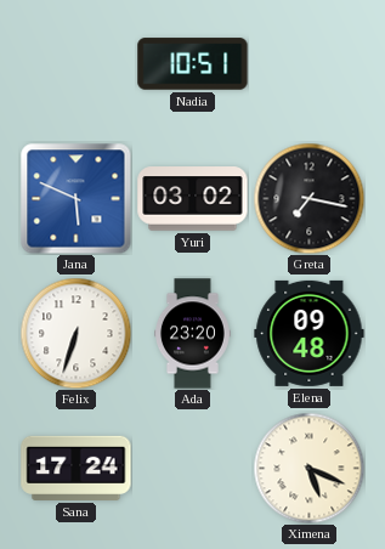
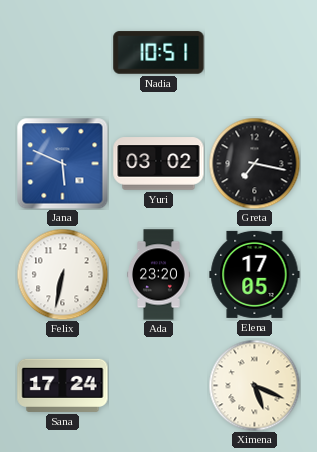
Felix: 6:33 -> 6:32 (62, 274)
Elena: 09:48 -> 17:05 (255, 274)
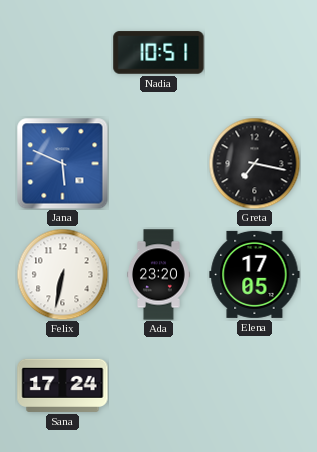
Yuri: 03:02 -> none (159, 164)
Ximena: 5:19 -> none (254, 385)
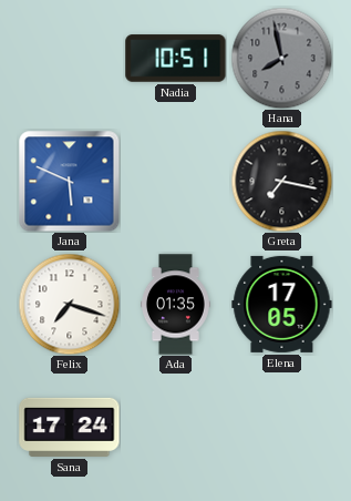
Hana: none -> 7:58 (281, 58)
Felix: 6:32 -> 7:18 (69, 304)
Ada: 23:20 -> 01:35 (176, 305)
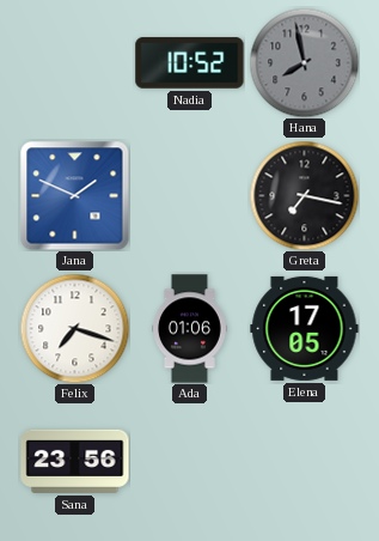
Nadia: 10:51 -> 10:52 (190, 63)
Jana: 5:49 -> 1:49 (74, 195)
Ada: 01:35 -> 01:06 (190, 329)
Sana: 17:24 -> 23:56 (75, 461)
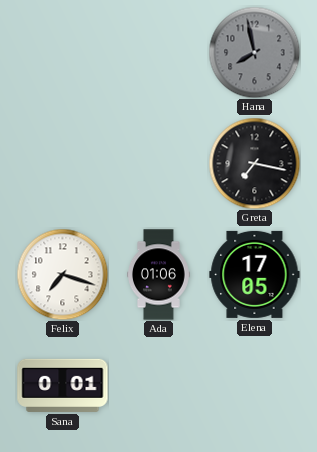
Nadia: 10:52 -> none (190, 63)
Jana: 1:49 -> none (74, 195)
Sana: 23:56 -> 0:01 (63, 385)
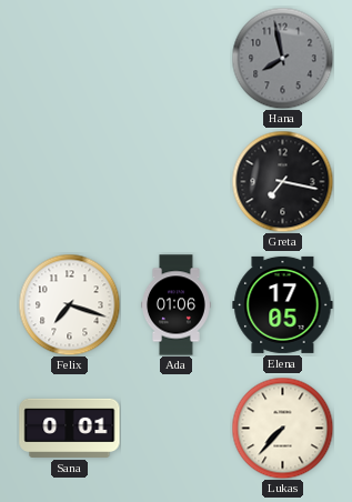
Lukas: none -> 7:37 (282, 428)
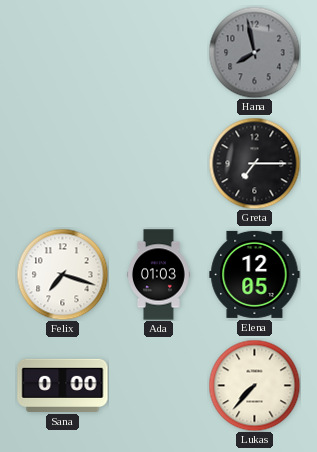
Greta: 7:17 -> 7:15 (254, 163)
Ada: 01:06 -> 01:03 (159, 275)
Elena: 17:05 -> 12:05 (255, 274)
Sana: 0:01 -> 0:00 (63, 385)
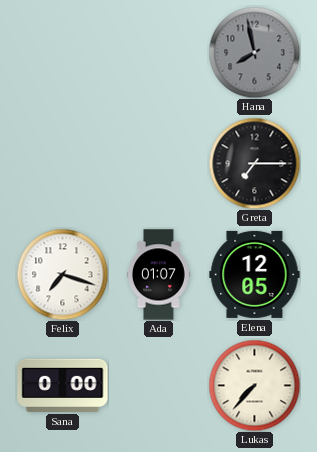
Ada: 01:03 -> 01:07 (159, 275)
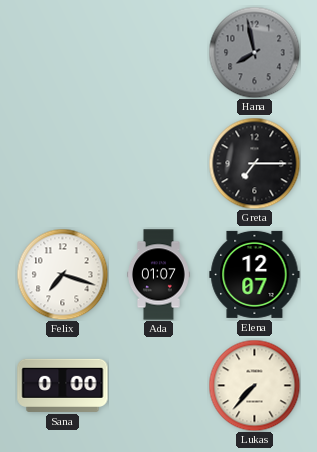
Elena: 12:05 -> 12:07 (255, 274)
